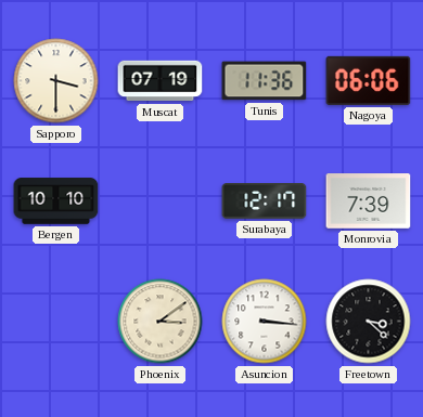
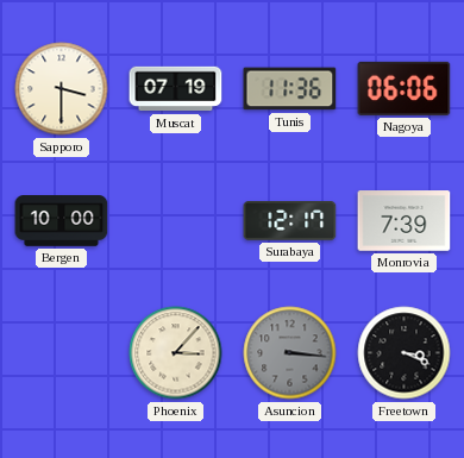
Bergen: 10:10 -> 10:00 (62, 221)
Phoenix: 3:09 -> 3:07 (176, 353)
Asuncion dial: white -> grey (290, 353)
Freetown: 3:22 -> 3:19 (405, 353)
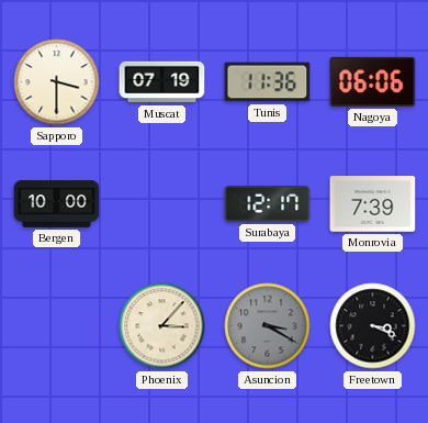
Asuncion: 3:16 -> 3:20 (268, 326)
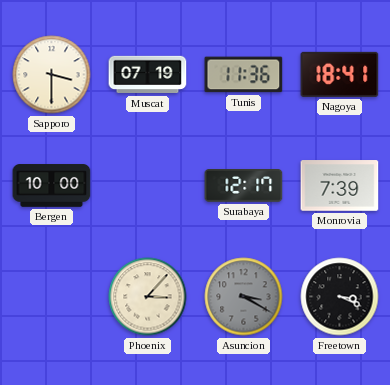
Nagoya: 06:06 -> 18:41 (340, 74)
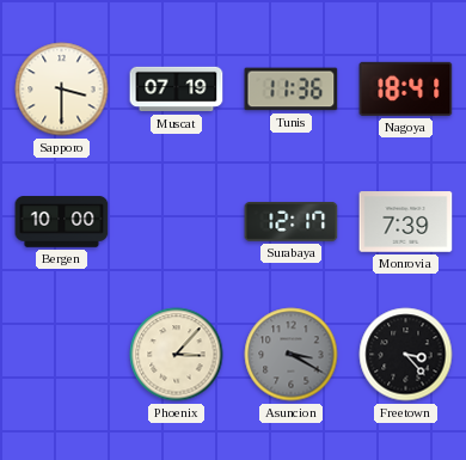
Freetown: 3:19 -> 3:23 (406, 355)
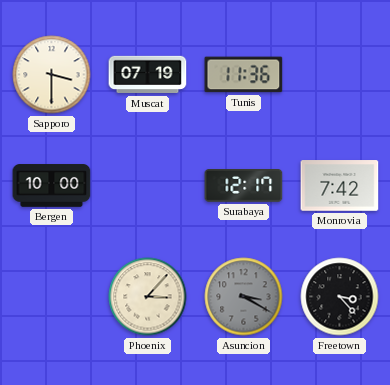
Nagoya: 18:41 -> none (406, 88)
Monrovia: 7:39 -> 7:42 (340, 186)
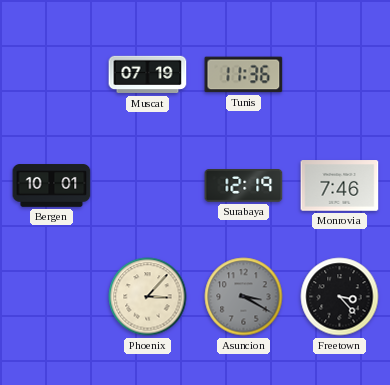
Sapporo: 3:30 -> none (52, 75)
Bergen: 10:00 -> 10:01 (52, 186)
Surabaya: 12:17 -> 12:19 (244, 186)
Monrovia: 7:42 -> 7:46 (340, 186)
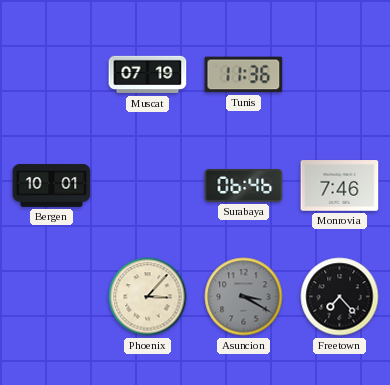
Surabaya: 12:19 -> 06:46 (244, 186)
Freetown: 3:23 -> 7:23 (340, 297)
